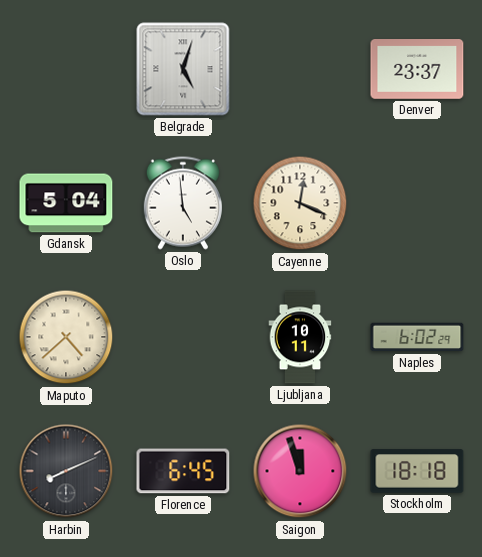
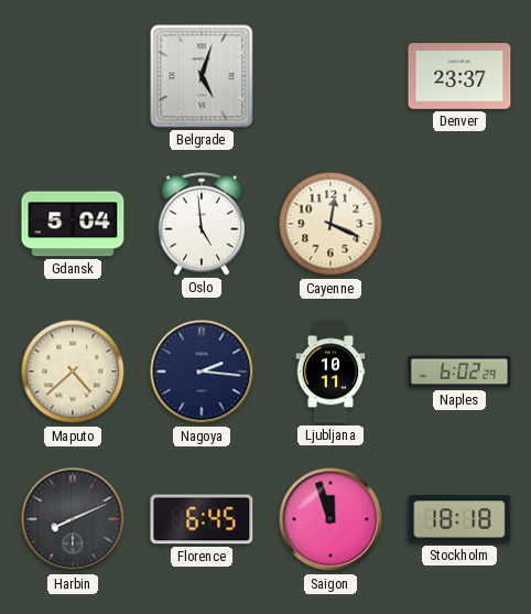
Nagoya: none -> 2:16 (202, 371)
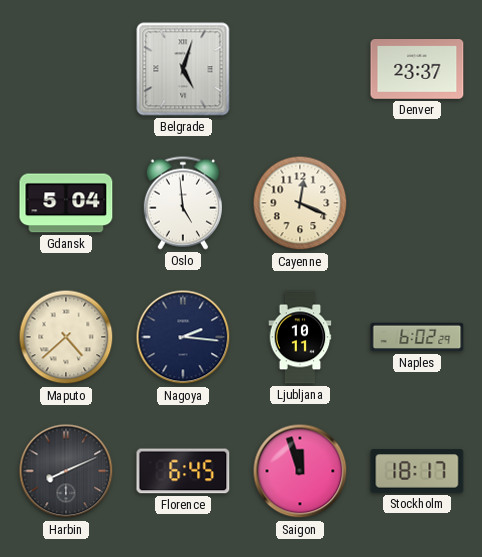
Stockholm: 18:18 -> 18:17 (417, 471)
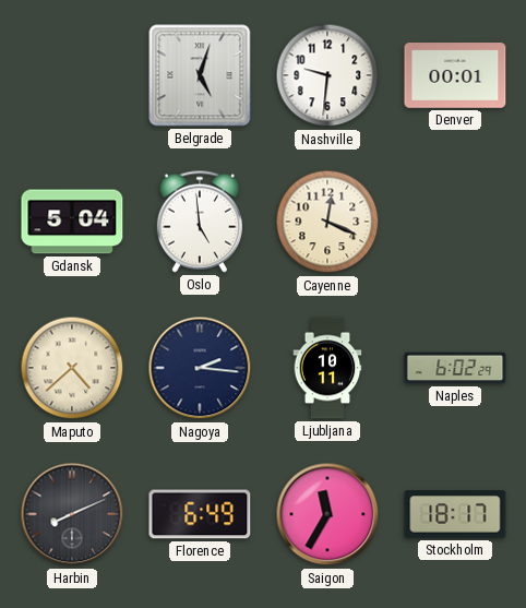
Nashville: none -> 9:31 (327, 75)
Denver: 23:37 -> 00:01 (455, 76)
Florence: 6:45 -> 6:49 (200, 514)
Saigon: 11:57 -> 11:35 (327, 514)
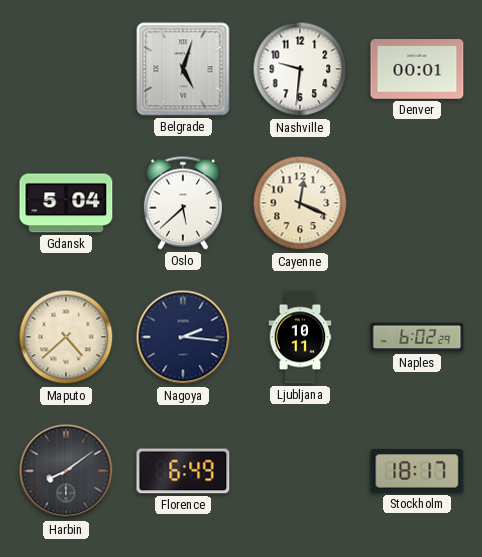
Oslo: 4:59 -> 5:38 (183, 203)
Harbin: 8:11 -> 8:09 (66, 471)
Saigon: 11:35 -> none (327, 514)
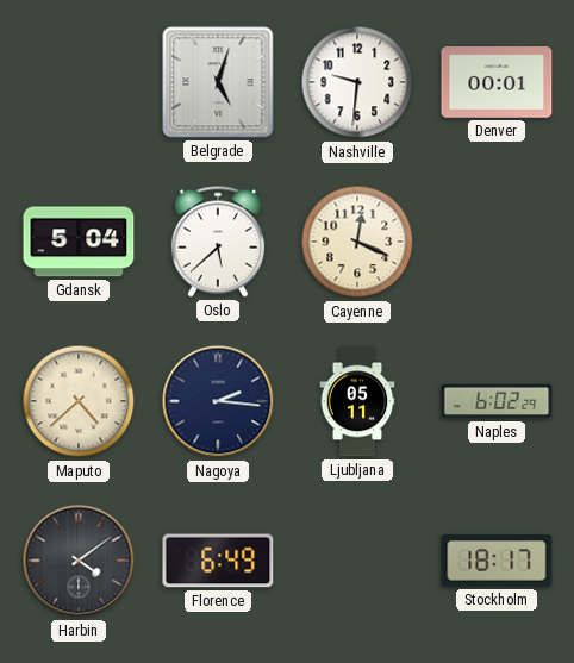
Ljubljana: 10:11 -> 05:11 (357, 401)
Harbin: 8:09 -> 4:09 (79, 561)
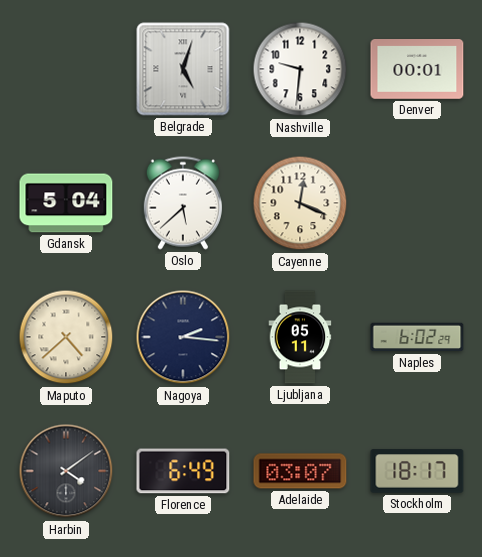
Adelaide: none -> 03:07 (300, 471)
